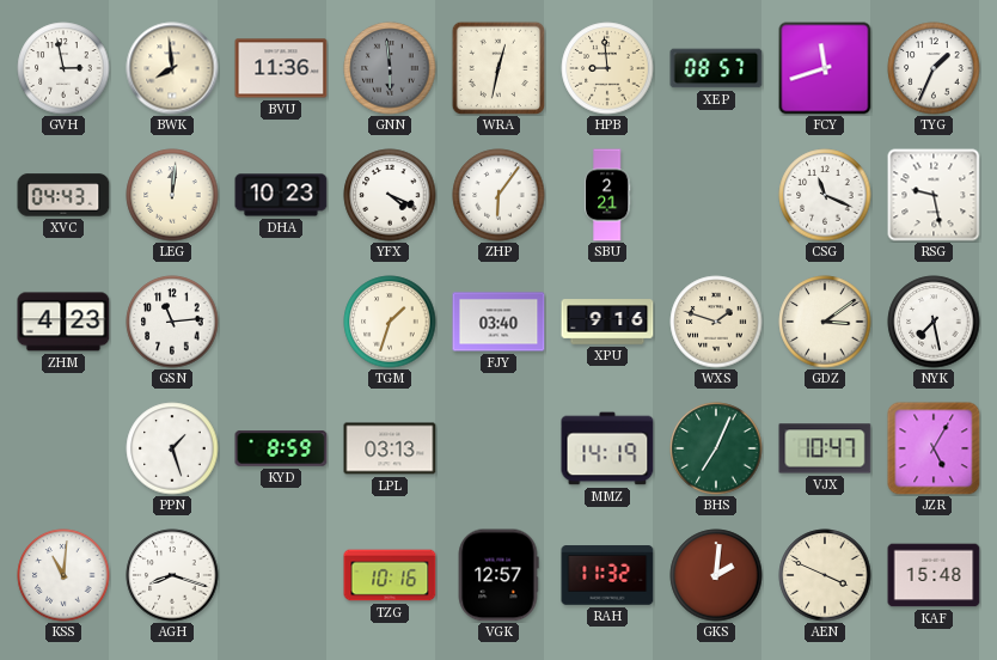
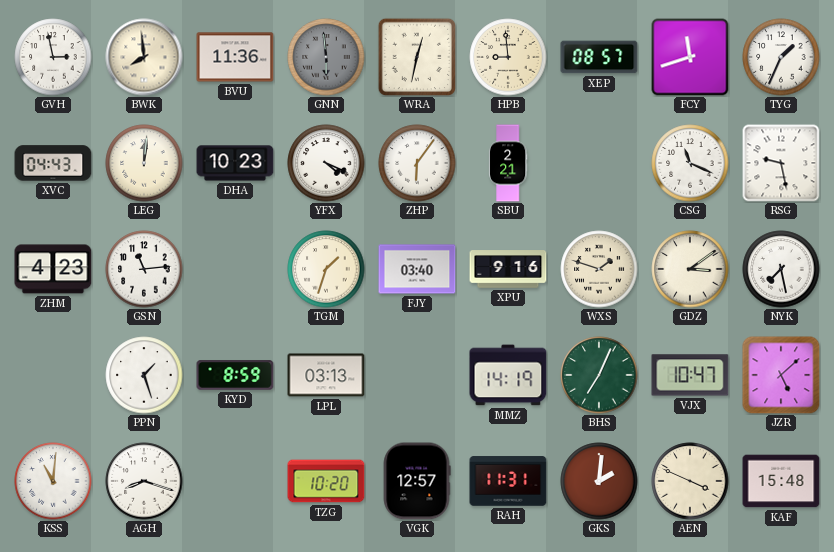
JZR: 5:05 -> 5:08 (781, 375)
TZG: 10:16 -> 10:20 (326, 481)
RAH: 11:32 -> 11:31 (508, 481)
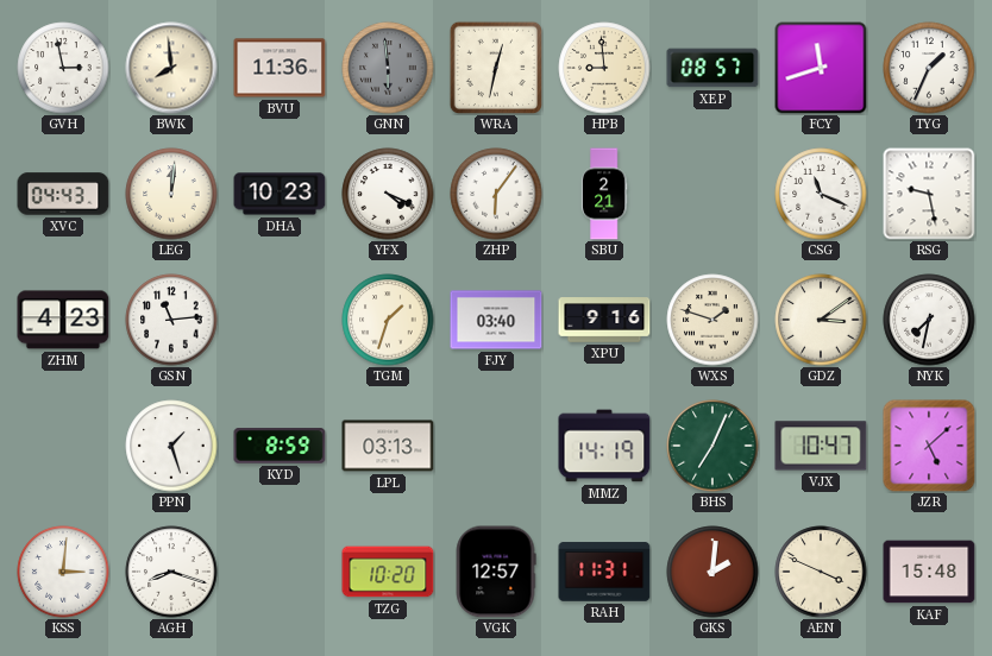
NYK: 7:28 -> 7:32 (929, 320)
KSS: 11:01 -> 3:01 (63, 572)
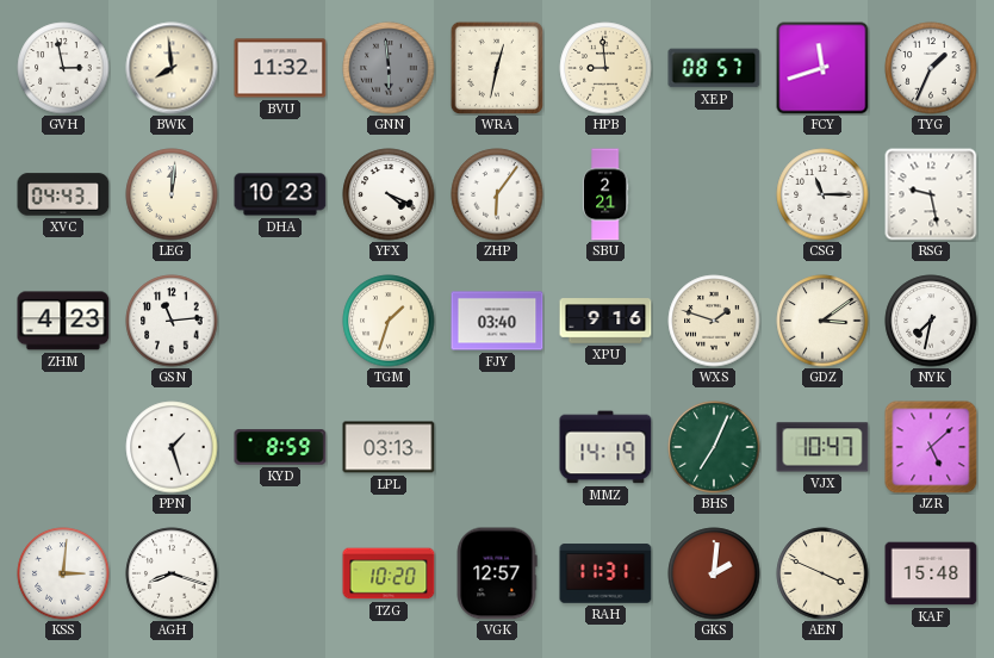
BVU: 11:36 -> 11:32 (280, 68)
CSG: 11:19 -> 11:15 (822, 194)
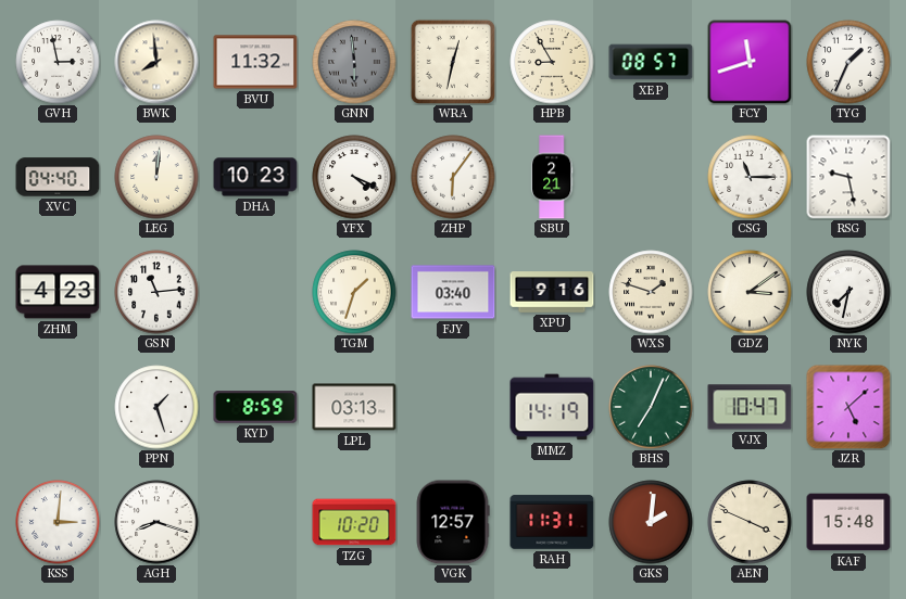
HPB: 8:59 -> 8:55 (552, 62)
XVC: 04:43 -> 04:40 (58, 177)
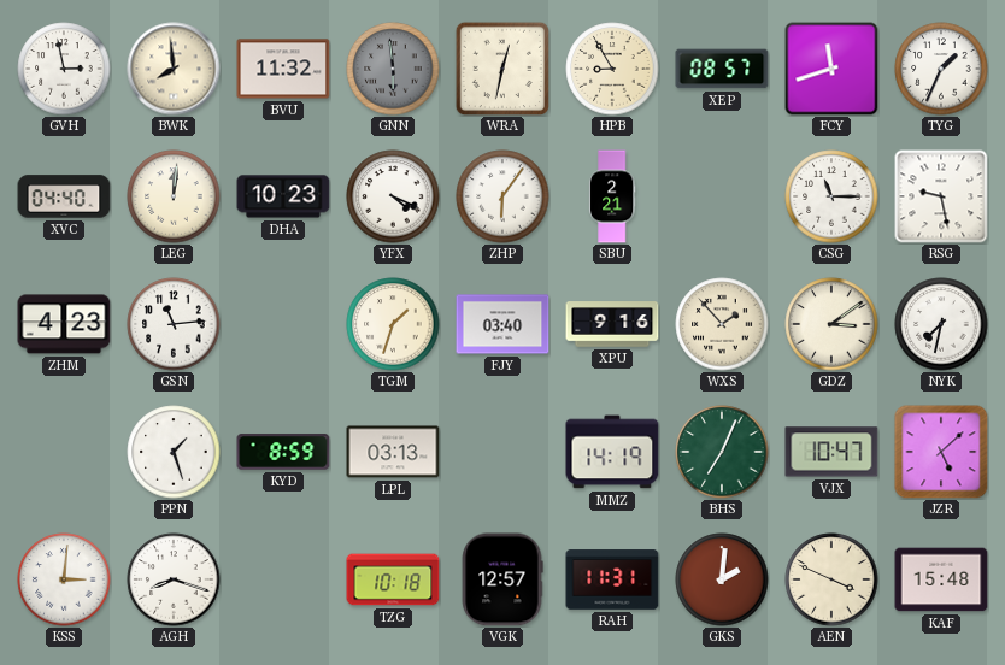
WXS: 1:48 -> 1:53 (722, 324)
TZG: 10:20 -> 10:18 (393, 579)
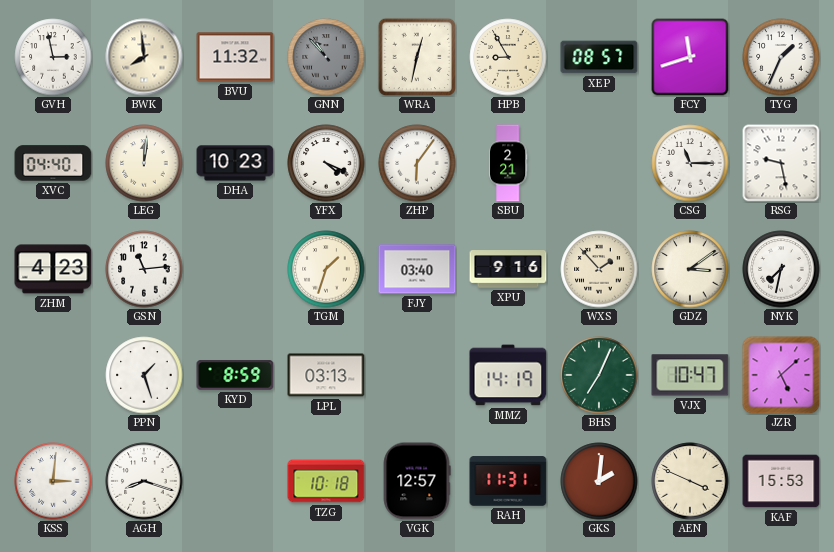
GNN: 5:59 -> 10:53 (326, 57)
KAF: 15:48 -> 15:53 (781, 481)
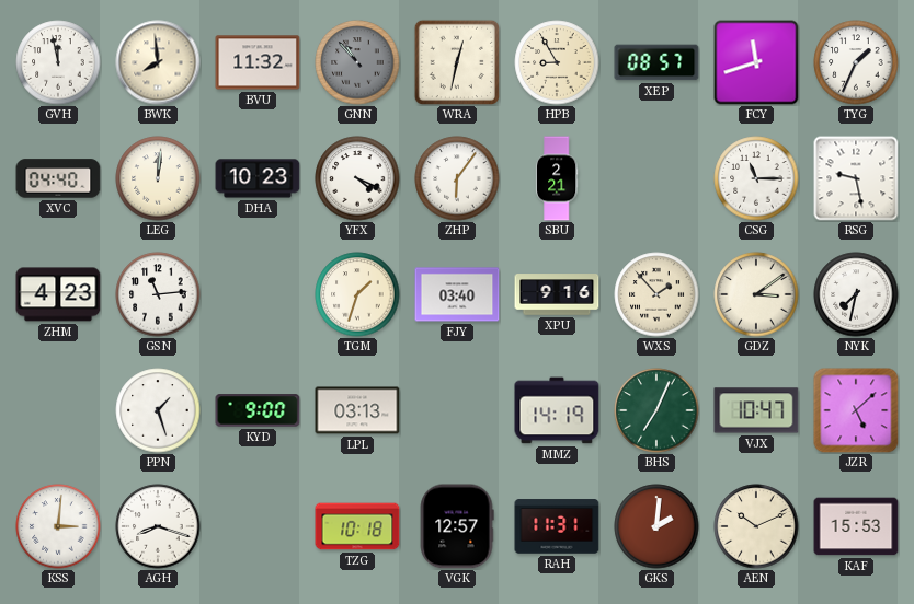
GVH: 2:58 -> 11:58 (58, 62)
KYD: 8:59 -> 9:00 (258, 410)
AEN: 3:49 -> 10:11 (756, 526)
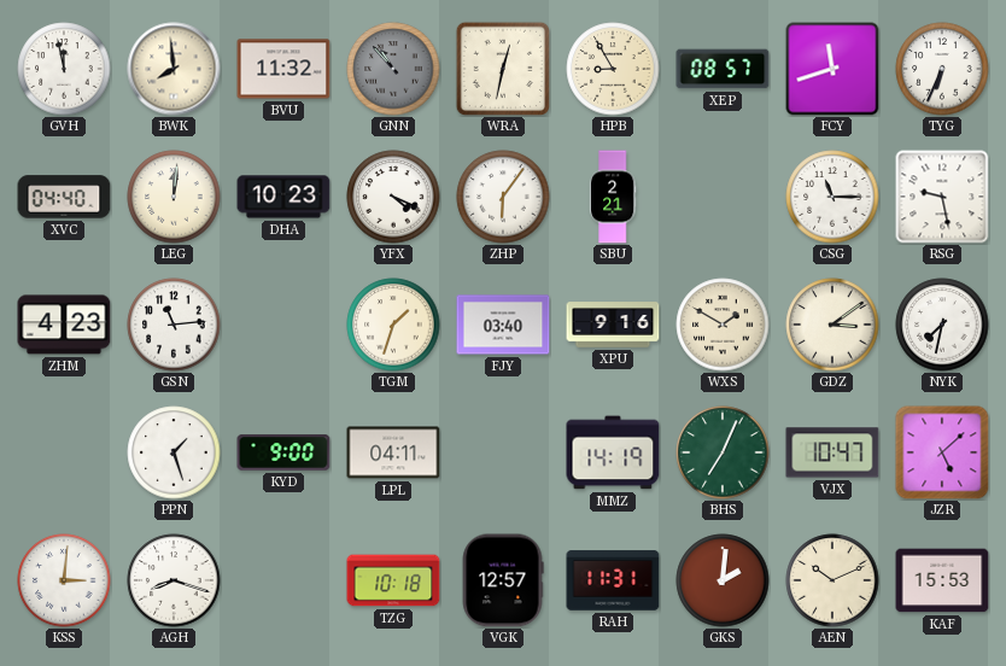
TYG: 1:34 -> 6:34 (942, 69)
WXS: 1:53 -> 1:50 (723, 325)
LPL: 03:13 -> 04:11 (393, 452)
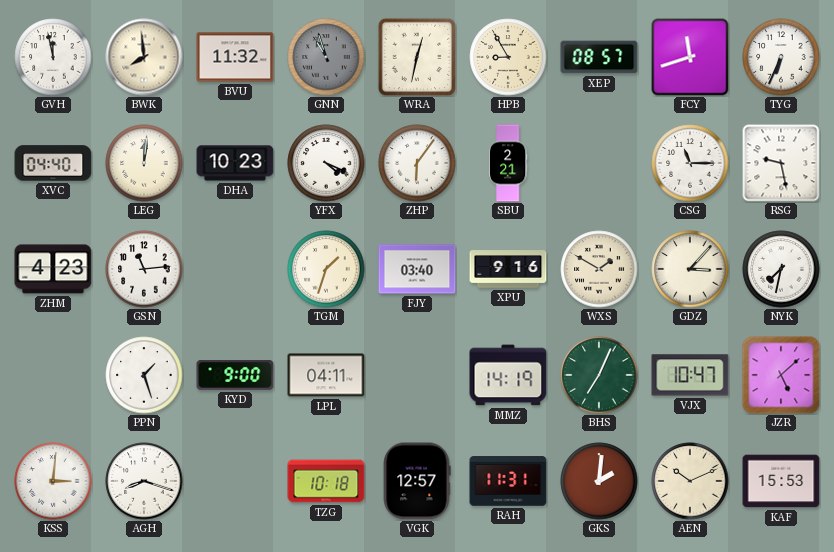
GNN: 10:53 -> 10:57 (326, 57)
GDZ: 3:09 -> 3:07 (690, 269)
